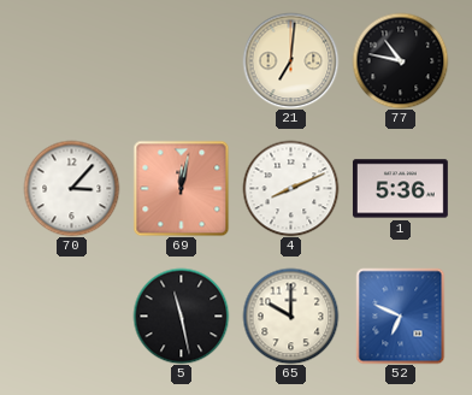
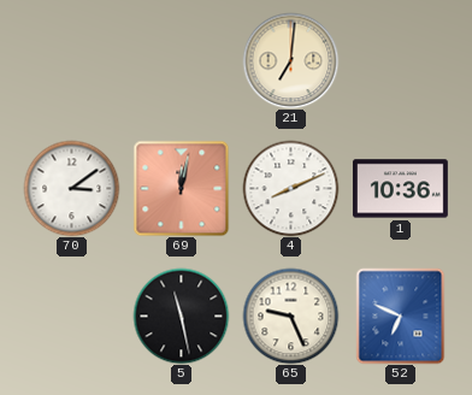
77: 10:47 -> none (400, 60)
70: 3:07 -> 3:09 (71, 188)
1: 5:36 -> 10:36 (400, 189)
65: 10:00 -> 9:26 (290, 316)
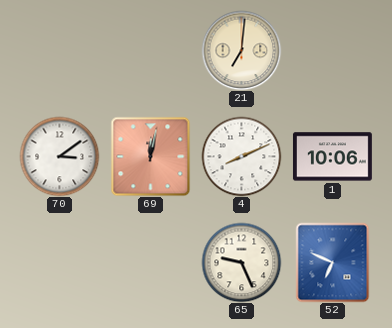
1: 10:36 -> 10:06 (332, 157)
5: 11:28 -> none (181, 316)
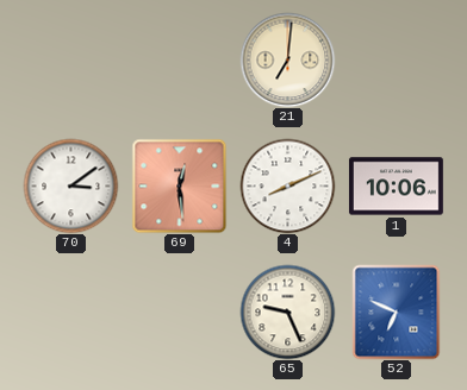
69: 12:02 -> 12:29 (179, 185)
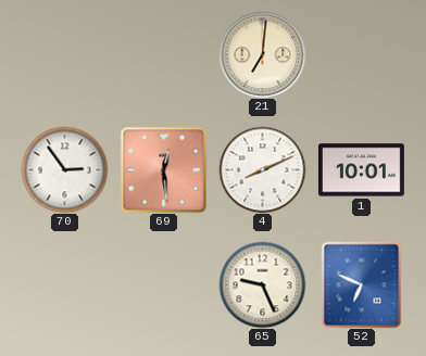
70: 3:09 -> 2:54 (64, 169)
1: 10:06 -> 10:01 (361, 170)
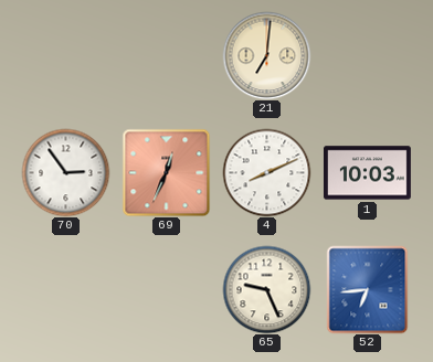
69: 12:29 -> 12:34 (166, 172)
1: 10:01 -> 10:03 (367, 173)
52: 6:49 -> 6:44 (368, 289)
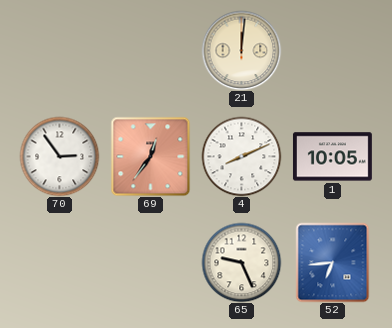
21: 7:01 -> 12:01 (241, 50)
69: 12:34 -> 12:36 (150, 156)
1: 10:03 -> 10:05 (332, 157)
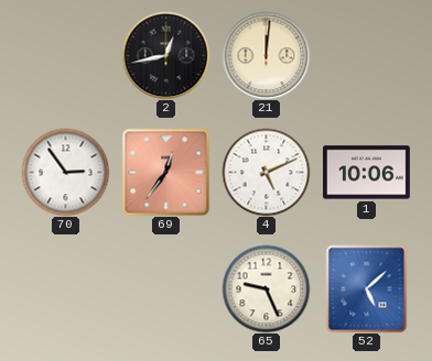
2: none -> 12:43 (165, 55)
4: 8:11 -> 5:11 (266, 172)
1: 10:05 -> 10:06 (366, 173)
52: 6:44 -> 5:08 (367, 288)
